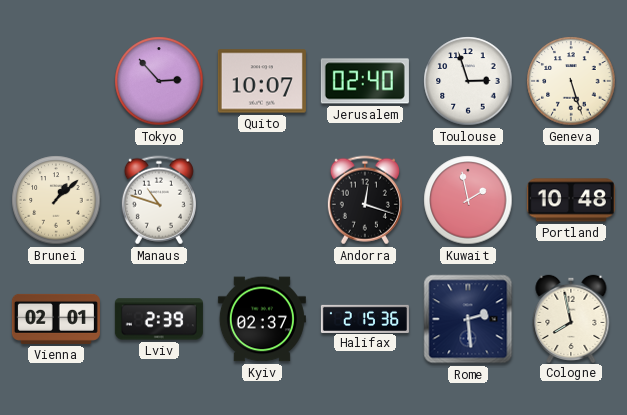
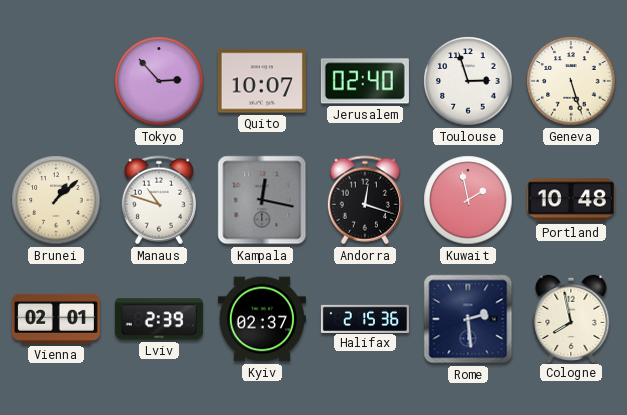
Kampala: none -> 12:17 (262, 200)
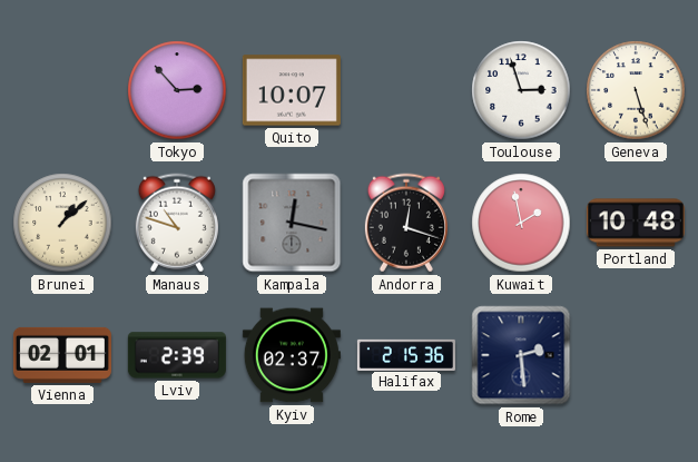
Jerusalem: 02:40 -> none (365, 81)
Cologne: 7:58 -> none (571, 318)
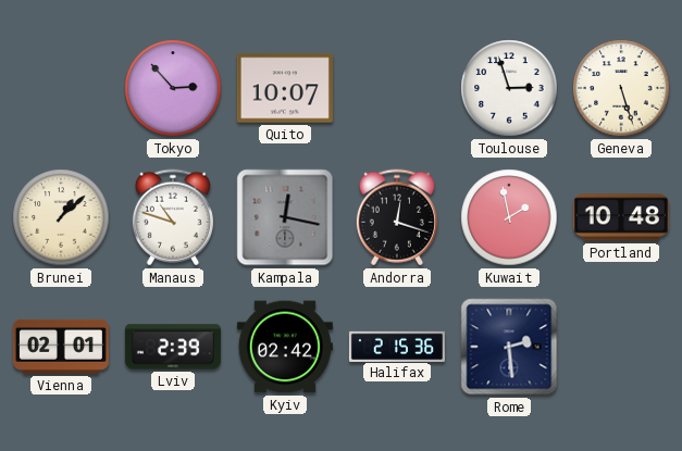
Kyiv: 02:37 -> 02:42 (285, 347)
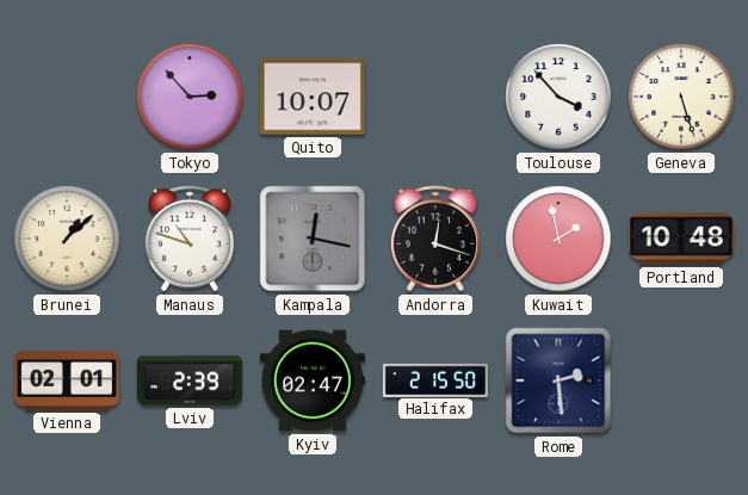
Toulouse: 2:57 -> 3:53 (558, 97)
Kyiv: 02:42 -> 02:47 (313, 380)
Halifax: 2:15:36 -> 2:15:50 (435, 379)
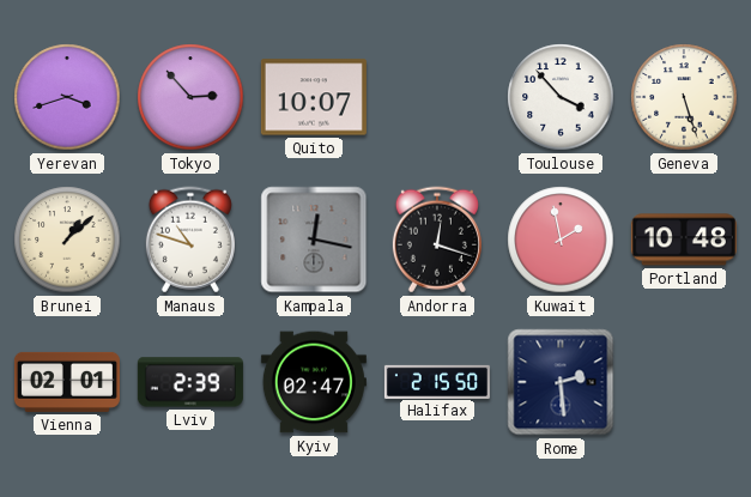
Yerevan: none -> 3:42 (67, 97)
